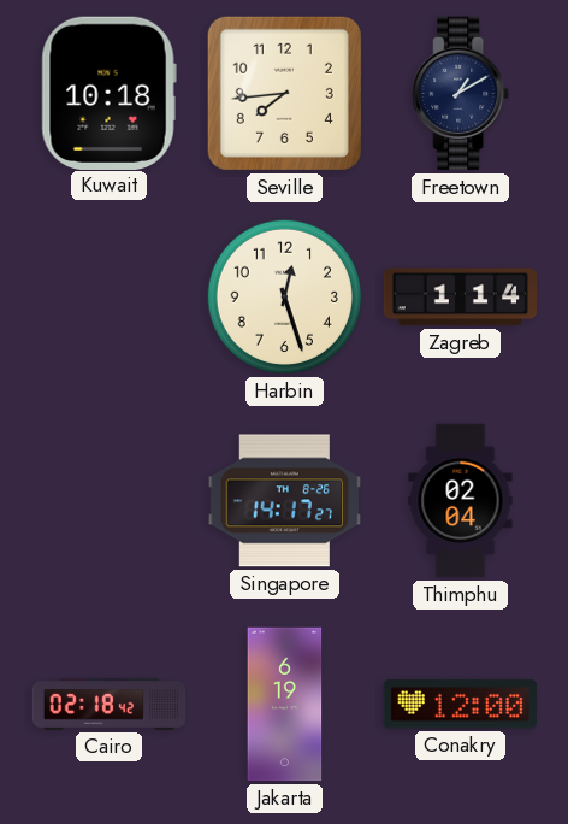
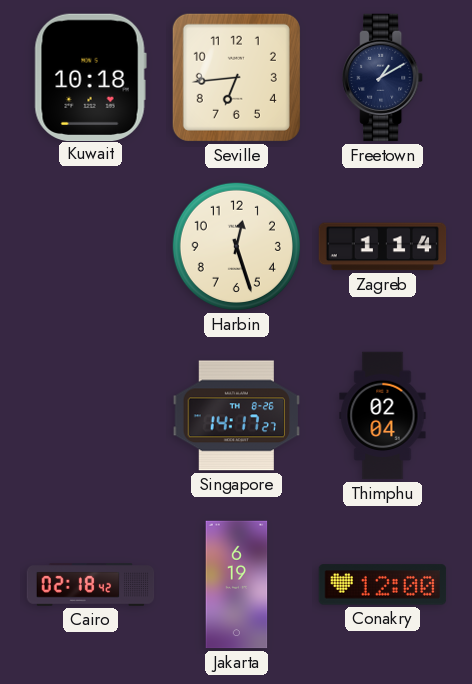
Seville: 7:44 -> 6:44 (236, 77)
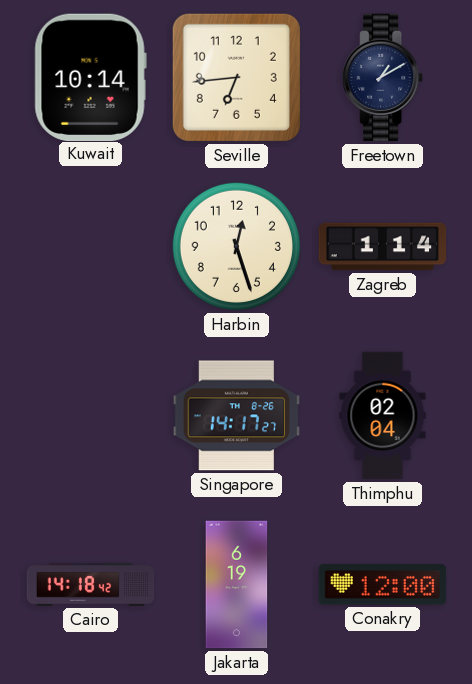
Kuwait: 10:18 -> 10:14 (90, 77)
Cairo: 02:18 -> 14:18 (91, 585)
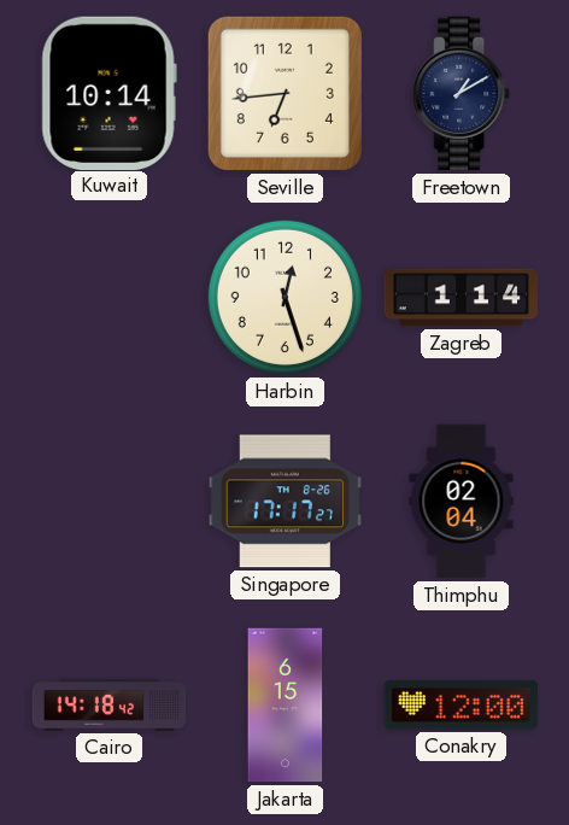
Singapore: 14:17 -> 17:17 (286, 502)
Jakarta: 6:19 -> 6:15 (286, 706)
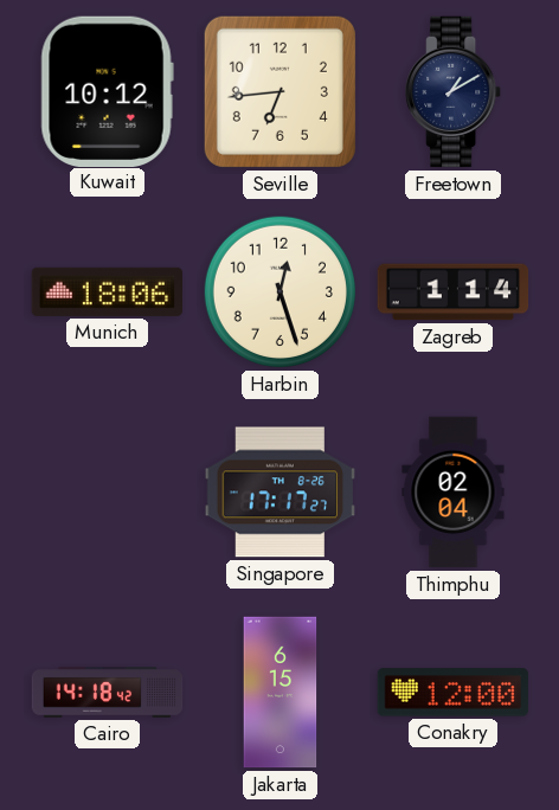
Kuwait: 10:14 -> 10:12 (107, 91)
Munich: none -> 18:06 (107, 291)
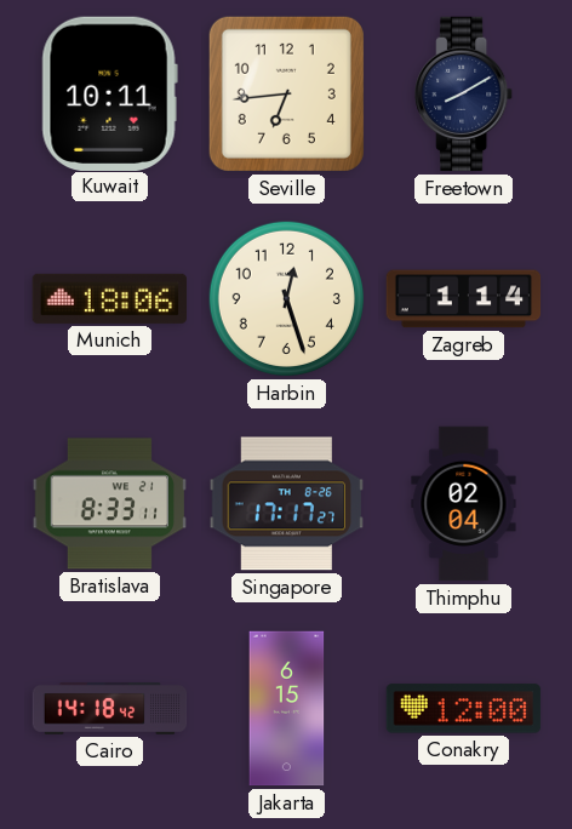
Kuwait: 10:12 -> 10:11 (109, 93)
Freetown: 1:10 -> 8:10 (464, 95)
Bratislava: none -> 8:33 (110, 504)
